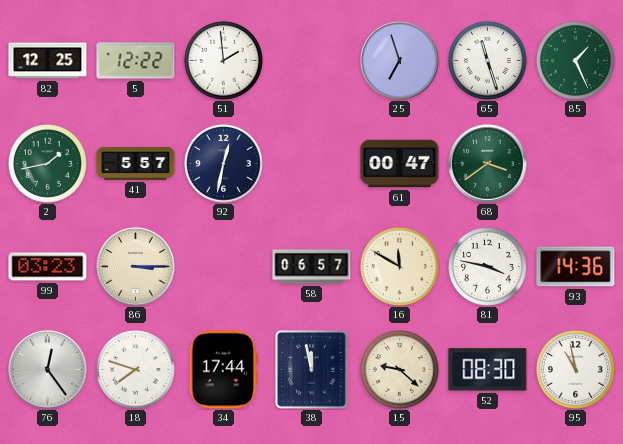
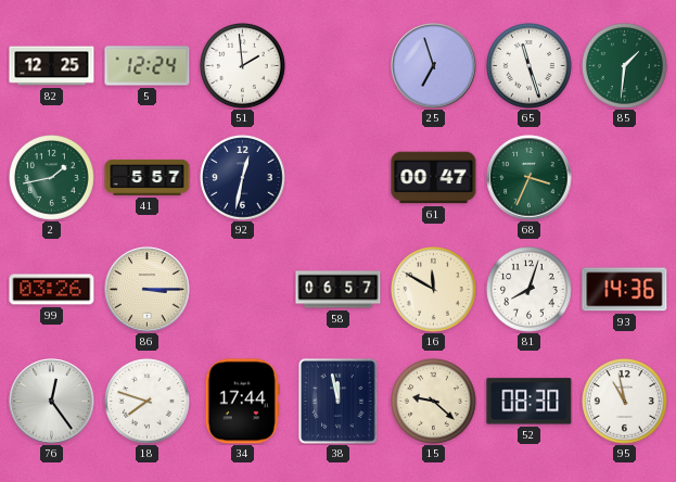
5: 12:22 -> 12:24 (148, 66)
85: 1:26 -> 1:31 (625, 66)
68: 3:39 -> 3:34 (530, 178)
99: 03:23 -> 03:26 (52, 290)
81: 3:47 -> 8:03 (530, 290)
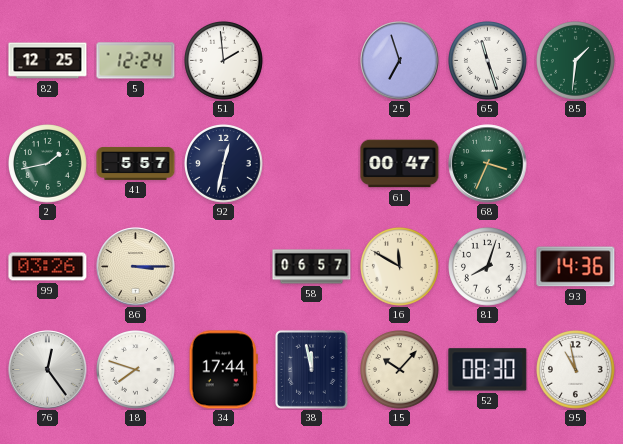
15: 9:22 -> 10:07 (400, 370)
